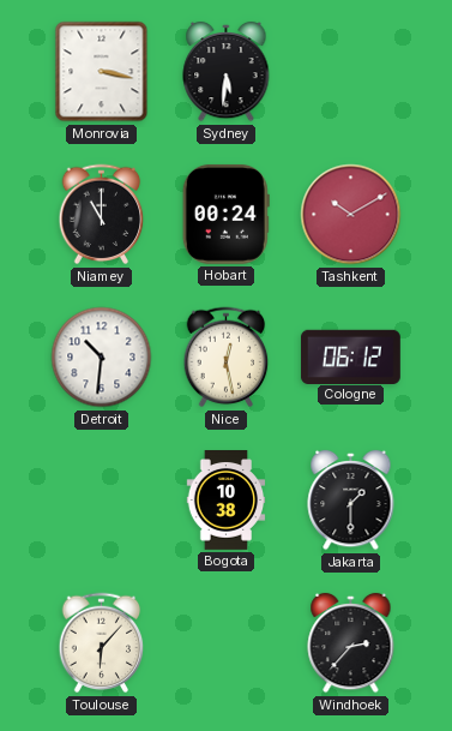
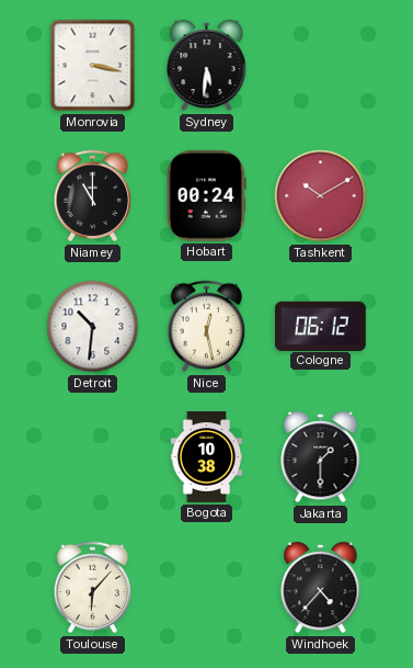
Windhoek: 2:37 -> 4:37 (321, 588)
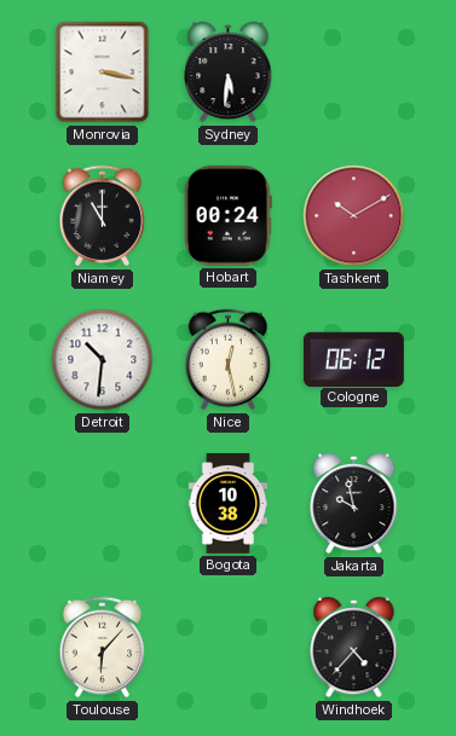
Jakarta: 1:30 -> 9:58 (354, 504)
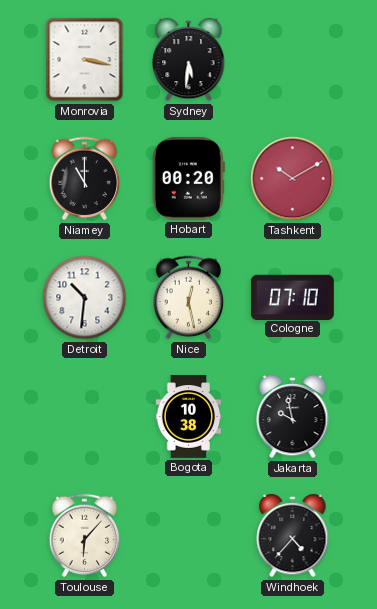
Hobart: 00:24 -> 00:20 (188, 178)
Cologne: 06:12 -> 07:10 (293, 297)
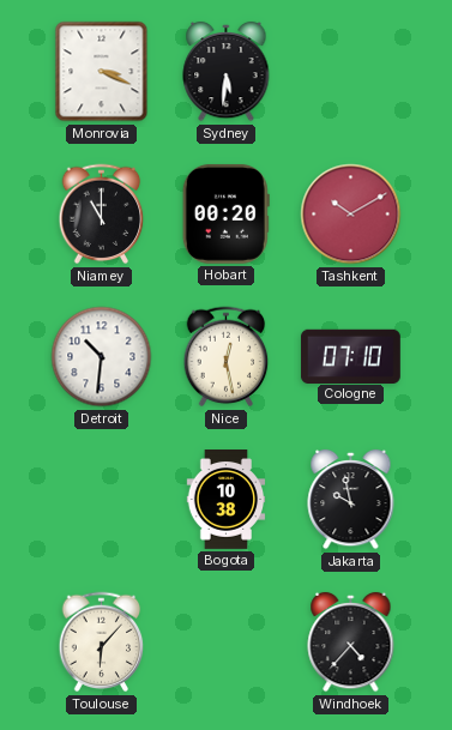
Monrovia: 3:17 -> 3:19 (102, 72)
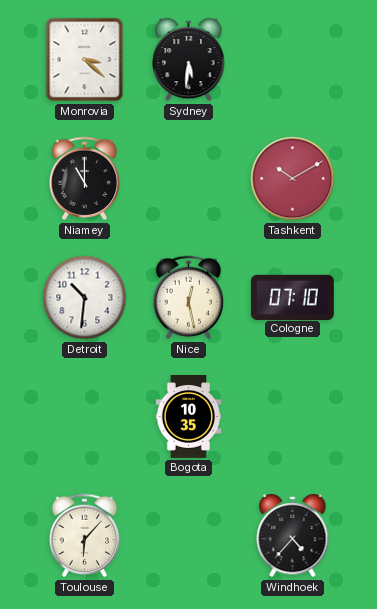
Monrovia: 3:19 -> 3:22 (85, 60)
Hobart: 00:20 -> none (225, 213)
Bogota: 10:38 -> 10:35 (189, 417)
Jakarta: 9:58 -> none (351, 500)
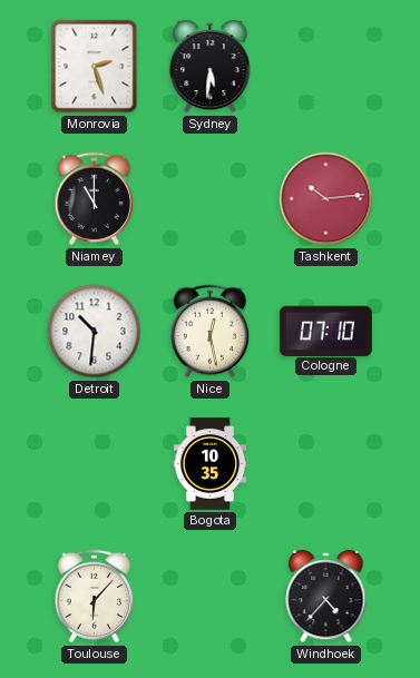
Monrovia: 3:22 -> 2:27 (95, 67)
Tashkent: 10:10 -> 10:14 (326, 199)
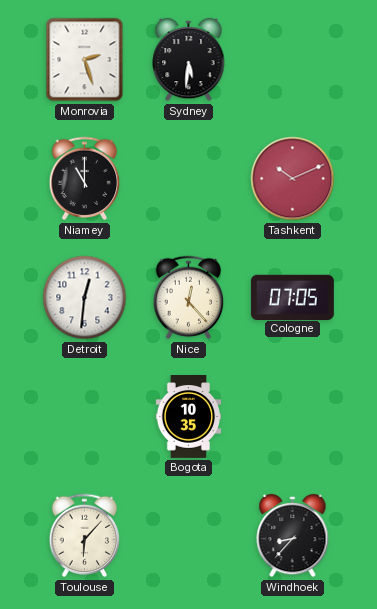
Tashkent: 10:14 -> 10:11 (293, 179)
Detroit: 10:31 -> 12:31 (85, 298)
Nice: 12:28 -> 12:23 (189, 298)
Cologne: 07:10 -> 07:05 (293, 297)
Windhoek: 4:37 -> 8:37 (293, 536)
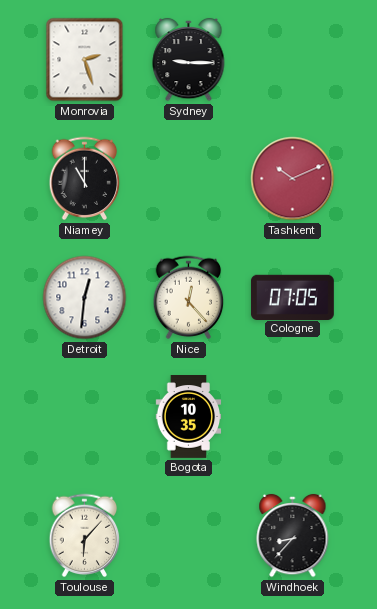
Sydney: 5:31 -> 9:15 (189, 60)
